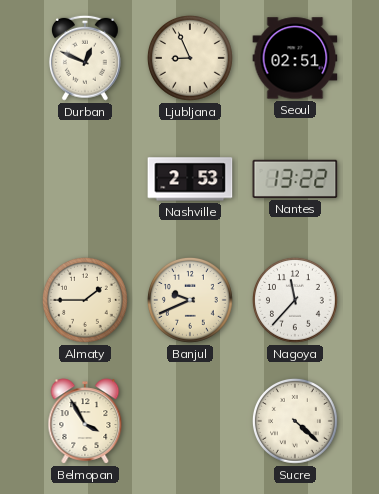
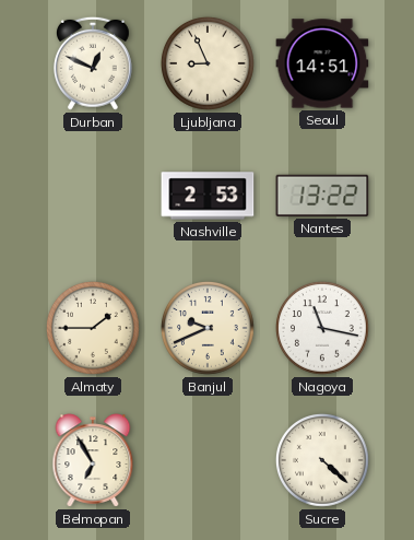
Seoul: 02:51 -> 14:51 (322, 63)
Nagoya: 11:37 -> 11:17 (322, 328)
Belmopan: 3:55 -> 6:55 (93, 460)
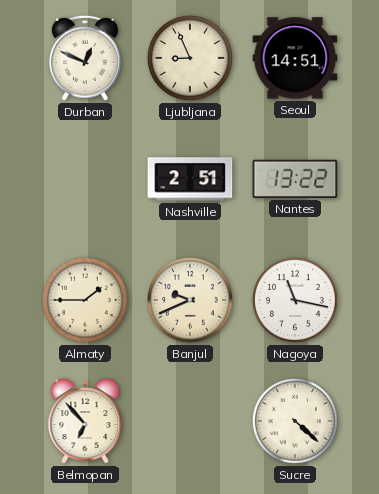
Nashville: 2:53 -> 2:51 (190, 179)
Belmopan: 6:55 -> 6:53 (85, 421)
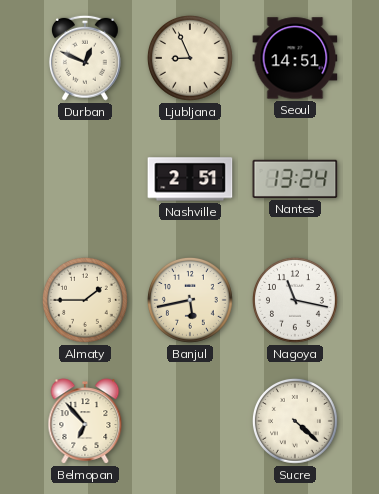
Nantes: 13:22 -> 13:24 (295, 179)
Banjul: 9:41 -> 5:43 (190, 300)
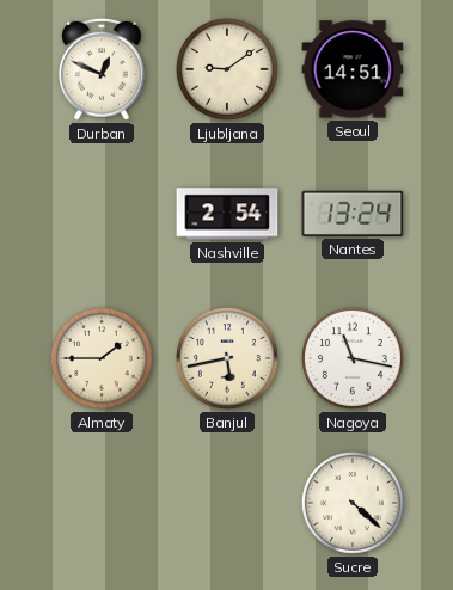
Ljubljana: 8:56 -> 9:09 (227, 69)
Nashville: 2:51 -> 2:54 (227, 214)
Belmopan: 6:53 -> none (85, 421)
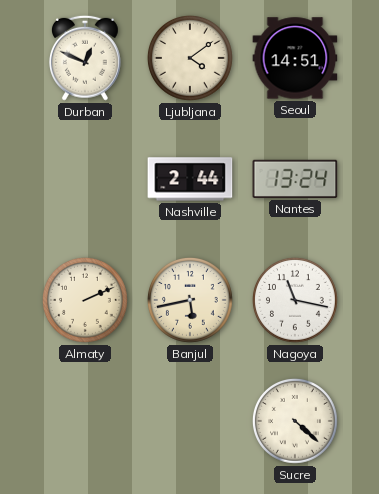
Ljubljana: 9:09 -> 4:09 (190, 58)
Nashville: 2:54 -> 2:44 (190, 179)
Almaty: 1:45 -> 2:11 (85, 300)
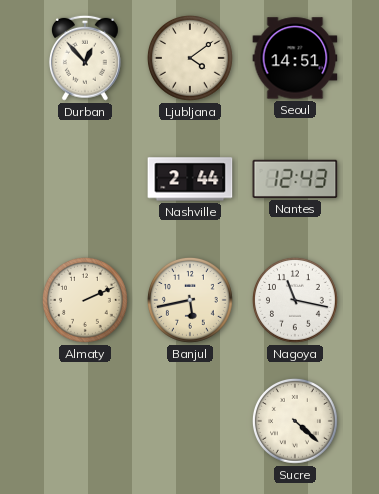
Durban: 12:49 -> 12:53 (85, 58)
Nantes: 13:24 -> 12:43 (295, 179)
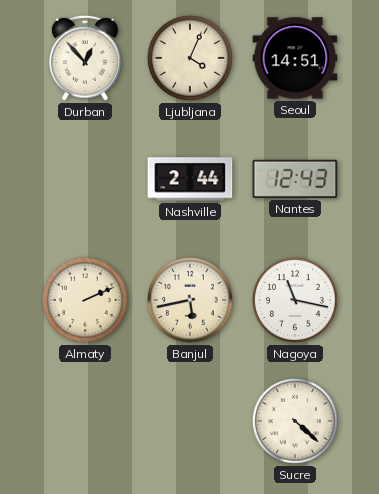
Ljubljana: 4:09 -> 4:04 (190, 58)
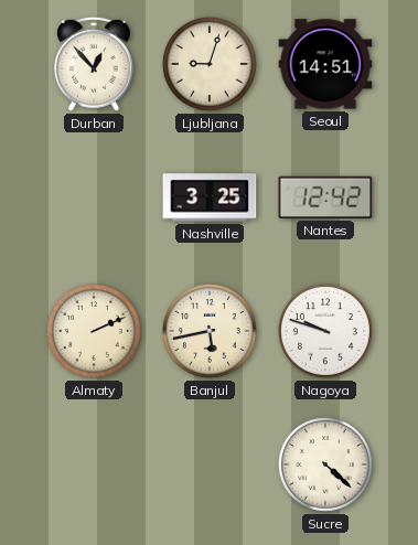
Ljubljana: 4:04 -> 9:03 (210, 64)
Nashville: 2:44 -> 3:25 (210, 197)
Nantes: 12:43 -> 12:42 (325, 197)
Nagoya: 11:17 -> 9:48 (325, 331)
